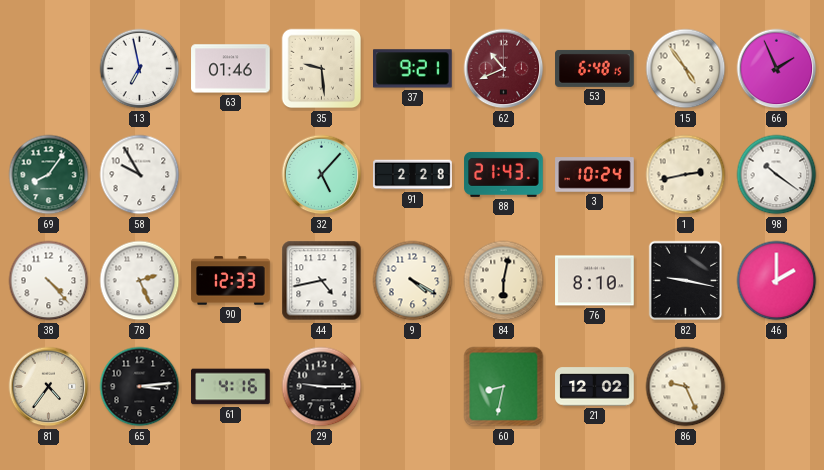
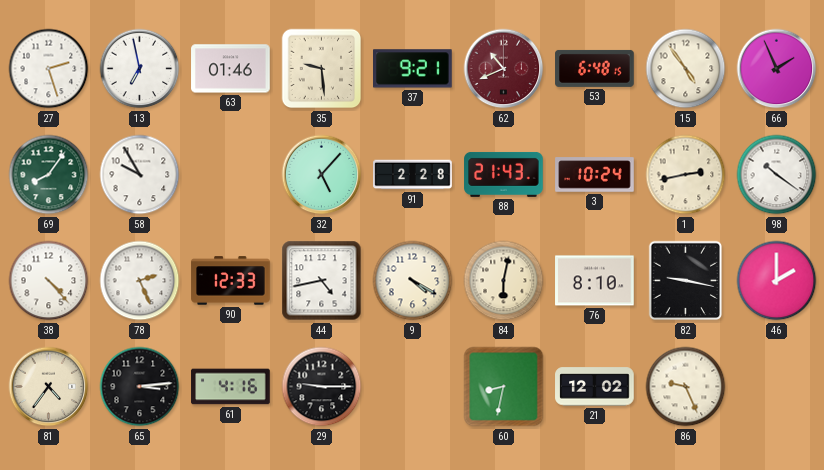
27: none -> 2:27 (49, 69)
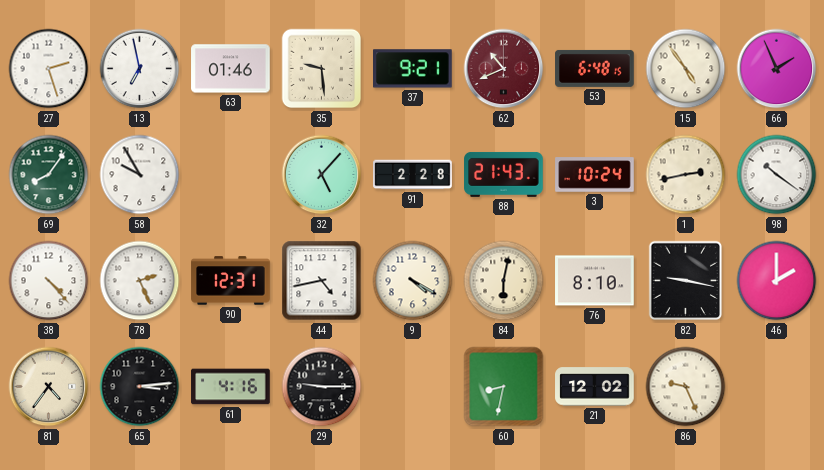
90: 12:33 -> 12:31 (231, 281)
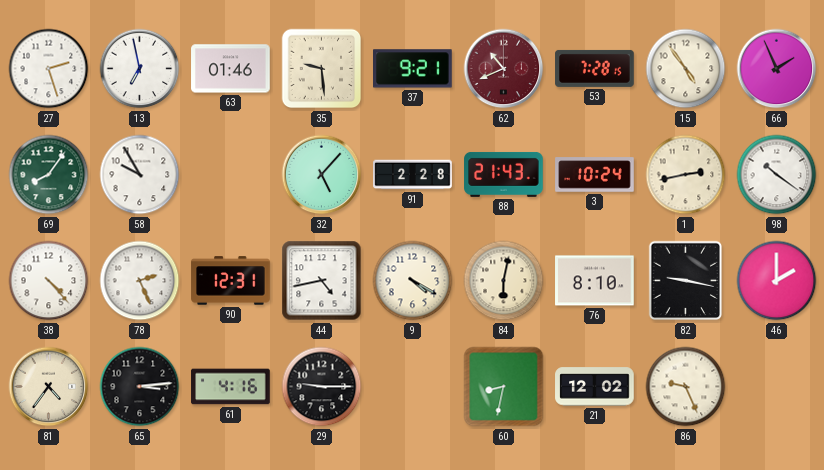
53: 6:48 -> 7:28 (595, 68)
